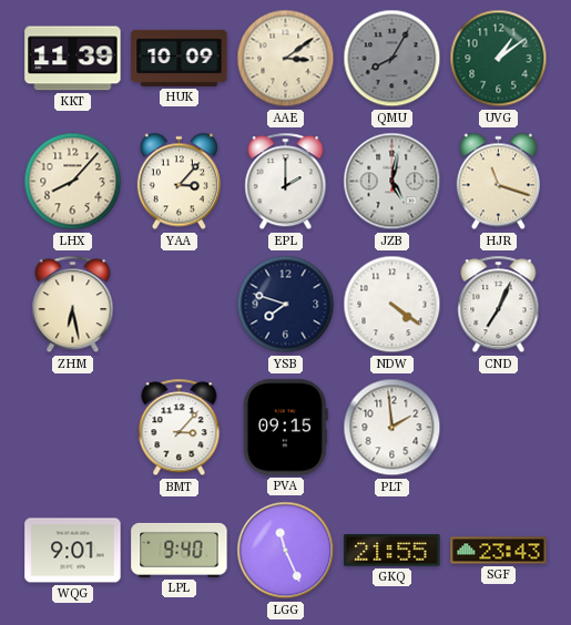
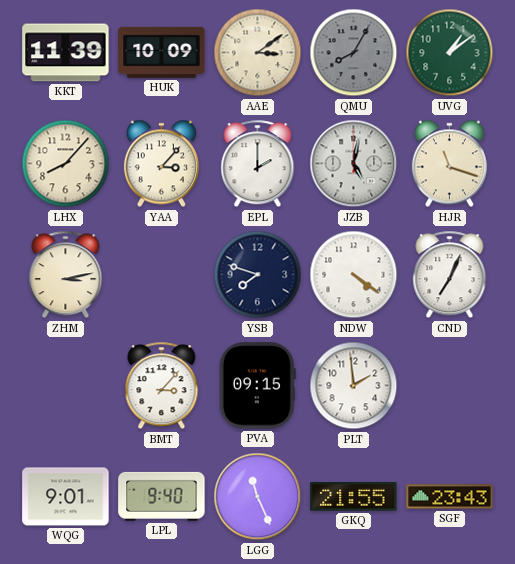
ZHM: 6:28 -> 3:13 (66, 275)
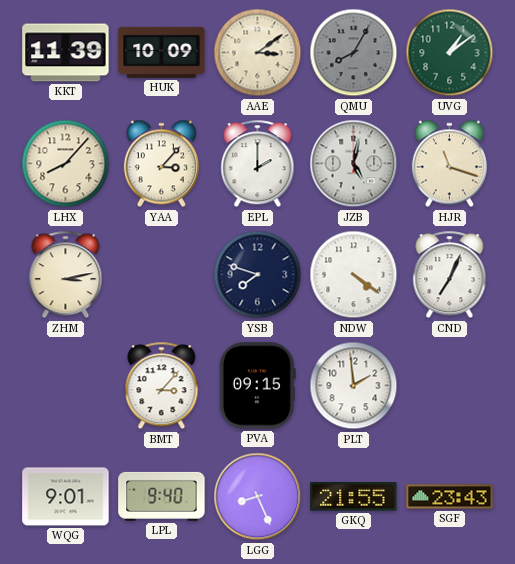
LGG: 11:26 -> 8:26 (258, 497)
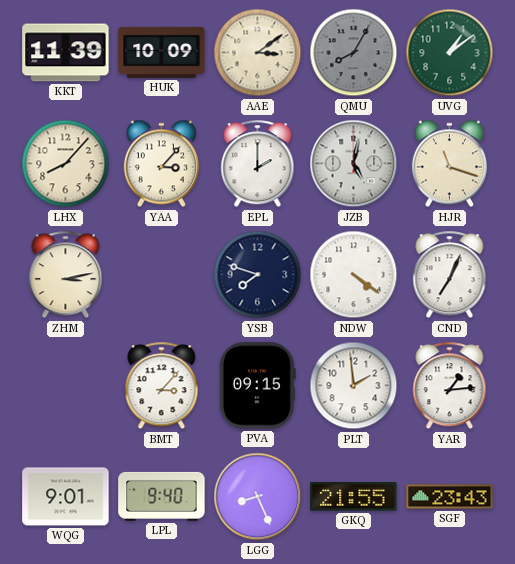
YAR: none -> 1:14 (450, 386)
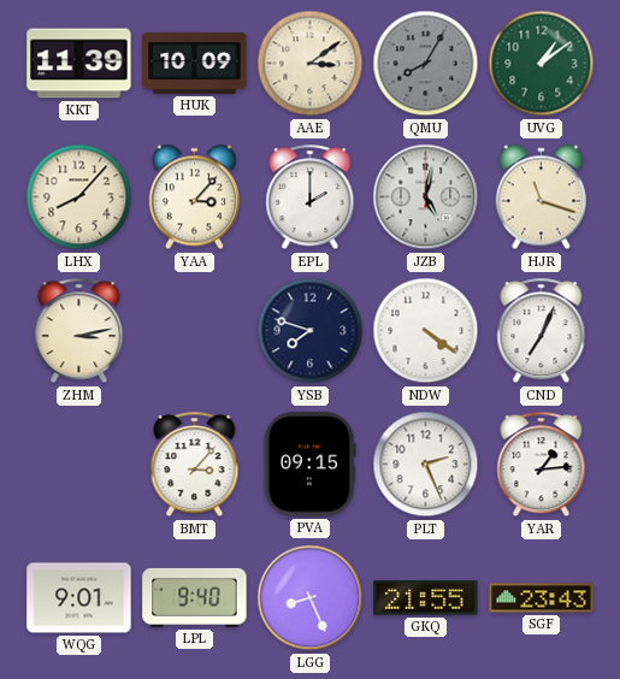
PLT: 1:59 -> 2:26 (426, 465)
